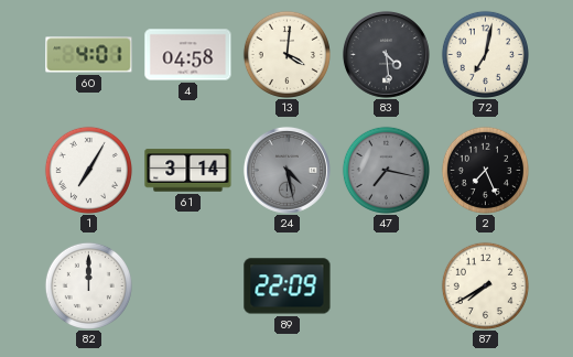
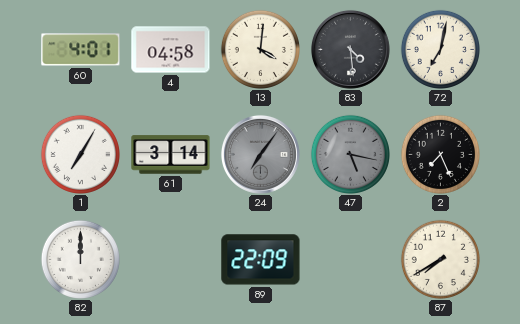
24: 4:28 -> 7:06 (260, 154)
47: 7:17 -> 5:17 (350, 154)
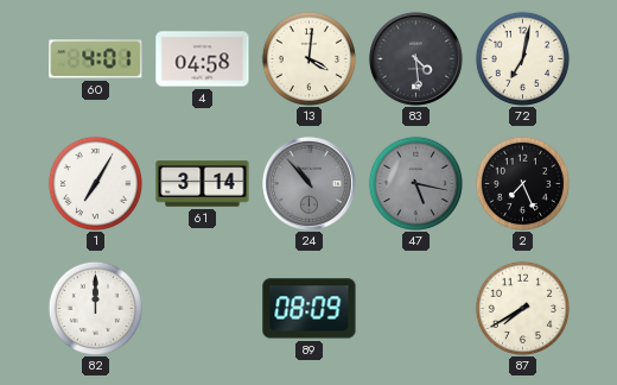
24: 7:06 -> 10:53 (308, 183)
89: 22:09 -> 08:09 (310, 309)
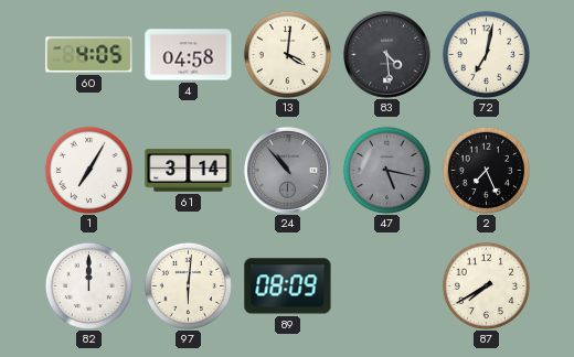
60: 4:01 -> 4:05 (89, 55)
97: none -> 6:01 (188, 285)
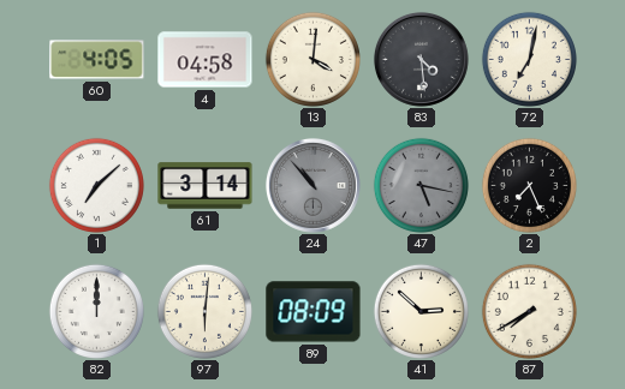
1: 7:05 -> 7:08 (96, 185)
41: none -> 2:52 (421, 311)
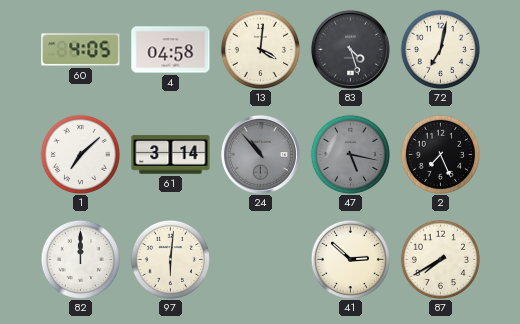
83: 4:29 -> 4:27 (350, 49)
89: 08:09 -> none (314, 312)
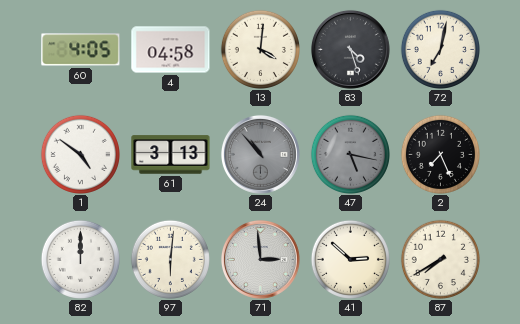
1: 7:08 -> 4:51 (80, 154)
61: 3:14 -> 3:13 (171, 155)
71: none -> 2:59 (260, 259)
